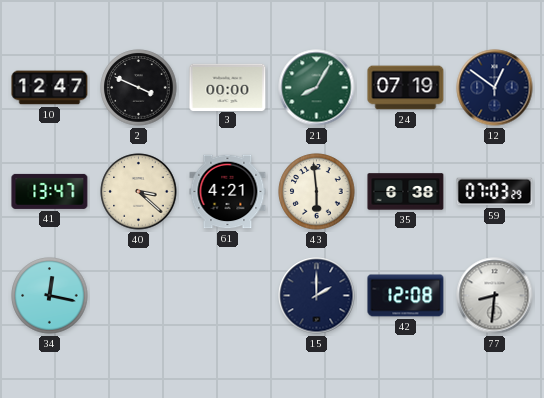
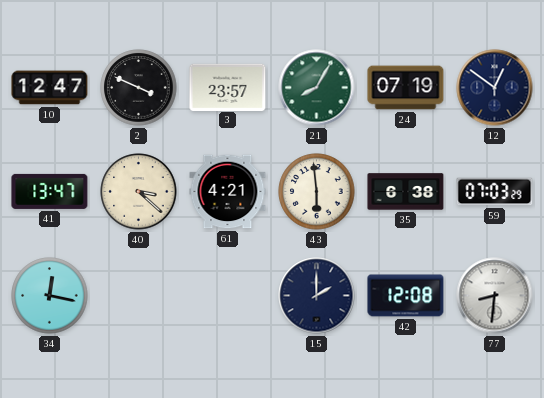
3: 00:00 -> 23:57 (228, 87)
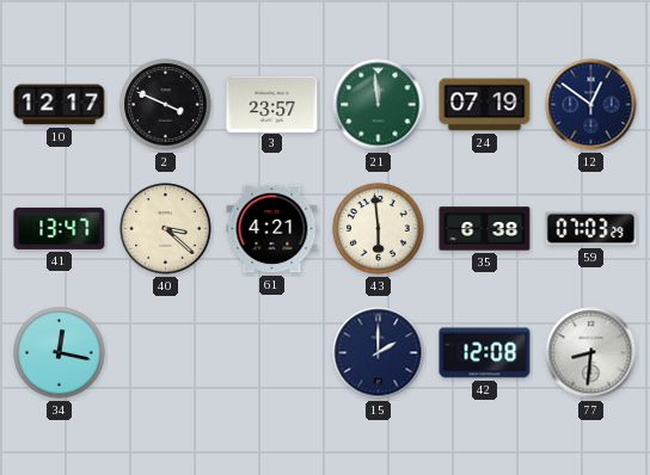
10: 12:47 -> 12:17 (60, 105)
21: 8:05 -> 11:59 (379, 105)
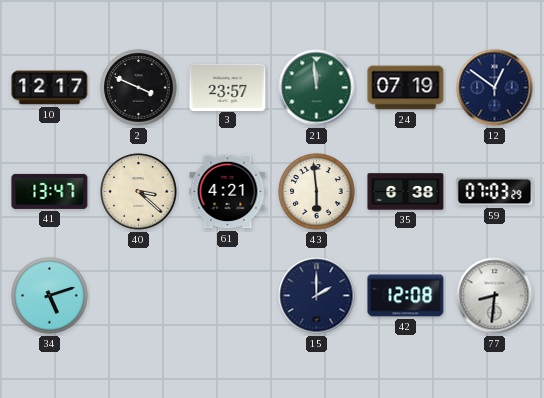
34: 12:17 -> 5:12 (50, 296)
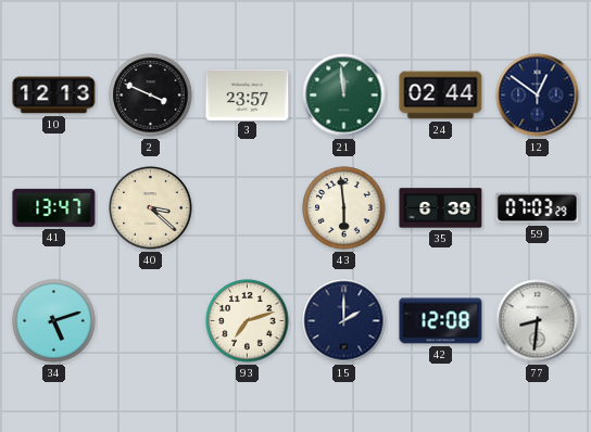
10: 12:17 -> 12:13 (54, 96)
24: 07:19 -> 02:44 (441, 96)
61: 4:21 -> none (228, 192)
35: 6:38 -> 6:39 (441, 208)
93: none -> 7:12 (248, 321)
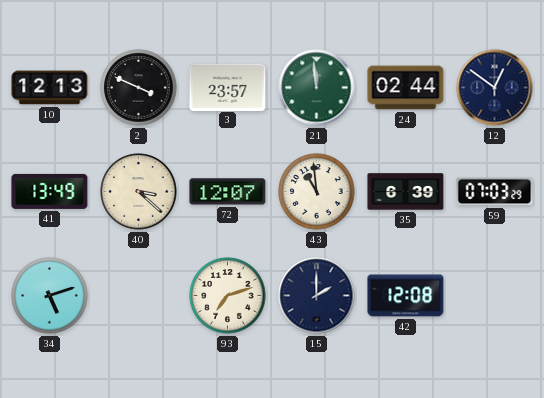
41: 13:47 -> 13:49 (50, 191)
72: none -> 12:07 (228, 192)
43: 5:59 -> 10:59 (317, 192)
77: 8:31 -> none (538, 321)
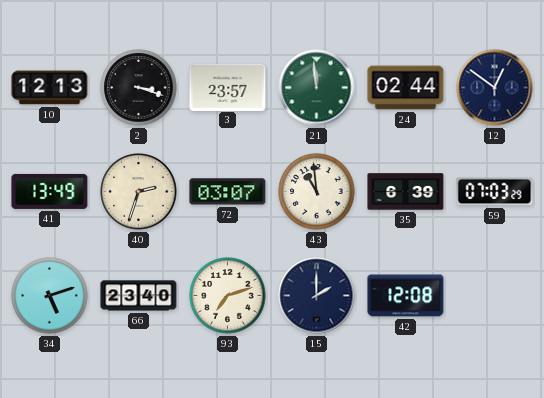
2: 3:49 -> 3:18 (139, 88)
40: 3:22 -> 2:33 (139, 192)
72: 12:07 -> 03:07 (228, 192)
66: none -> 23:40 (139, 296)
